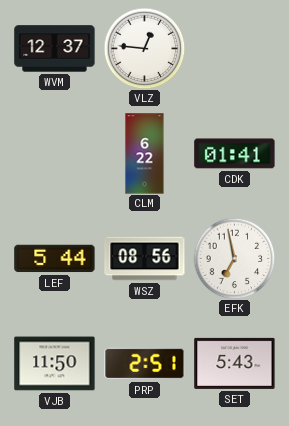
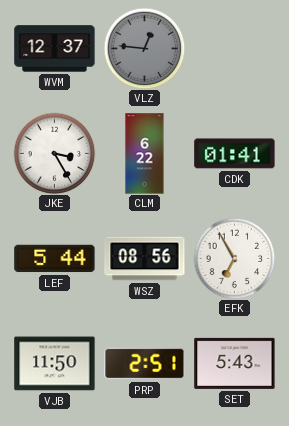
VLZ dial: white -> grey (144, 48)
JKE: none -> 3:25 (54, 153)
EFK: 6:58 -> 6:55 (234, 258)
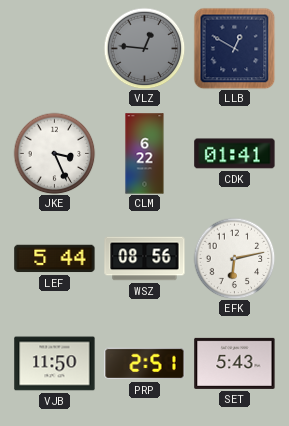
WVM: 12:37 -> none (55, 49)
LLB: none -> 12:50 (234, 48)
JKE: 3:25 -> 3:26 (54, 153)
EFK: 6:55 -> 6:13 (234, 258)
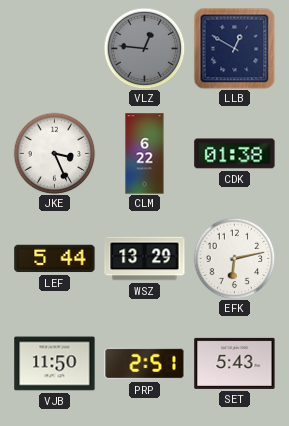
CDK: 01:41 -> 01:38 (235, 154)
WSZ: 08:56 -> 13:29 (145, 259)
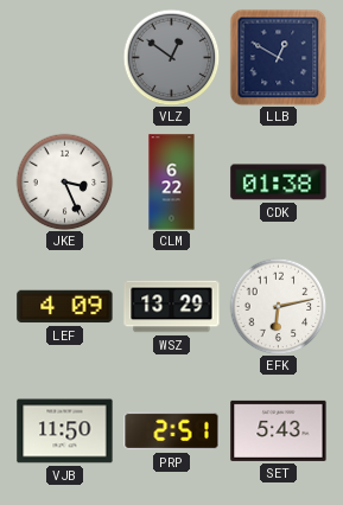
VLZ: 12:46 -> 12:51 (171, 57)
LEF: 5:44 -> 4:09 (65, 307)
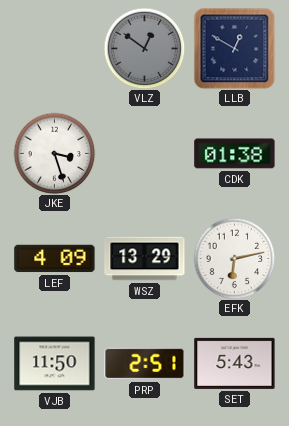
JKE: 3:26 -> 3:27 (54, 153)
CLM: 6:22 -> none (172, 183)
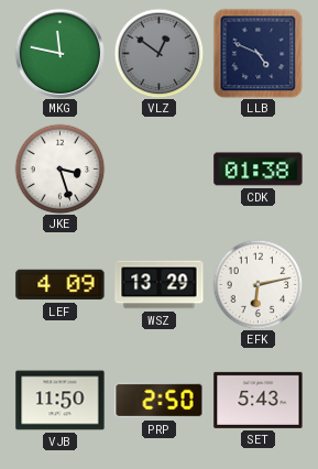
MKG: none -> 11:47 (59, 53)
LLB: 12:50 -> 4:49 (257, 53)
PRP: 2:51 -> 2:50 (160, 401)
